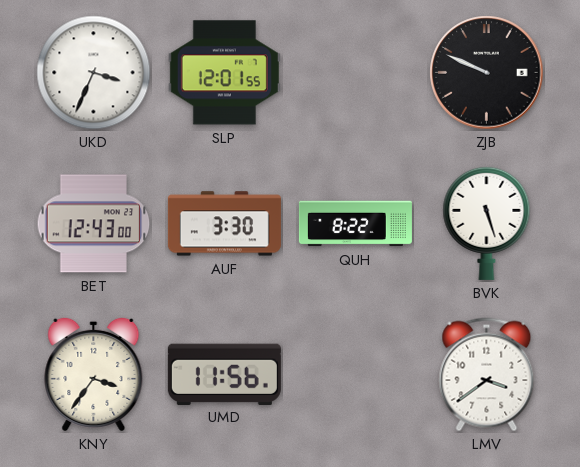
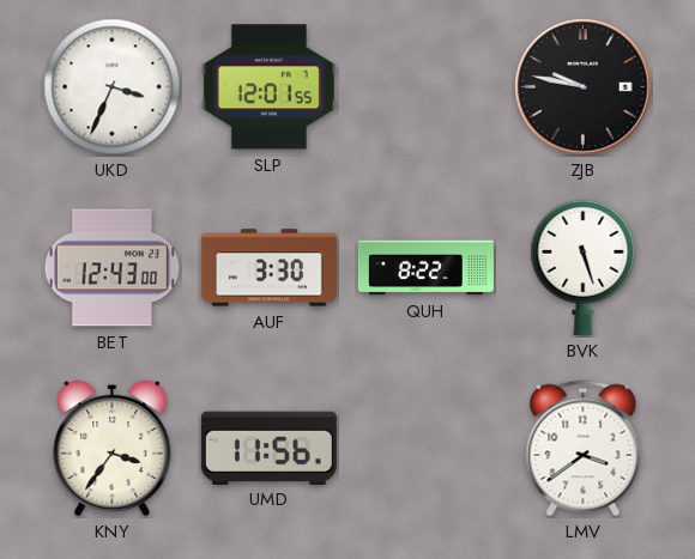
ZJB: 9:49 -> 9:47 (584, 87)
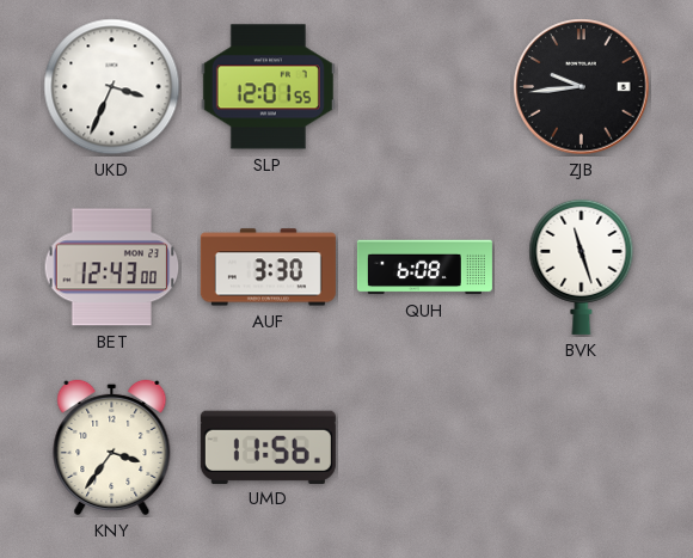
ZJB: 9:47 -> 9:44 (582, 87)
QUH: 8:22 -> 6:08 (424, 268)
BVK: 5:27 -> 11:27 (582, 266)
LMV: 3:39 -> none (584, 449)
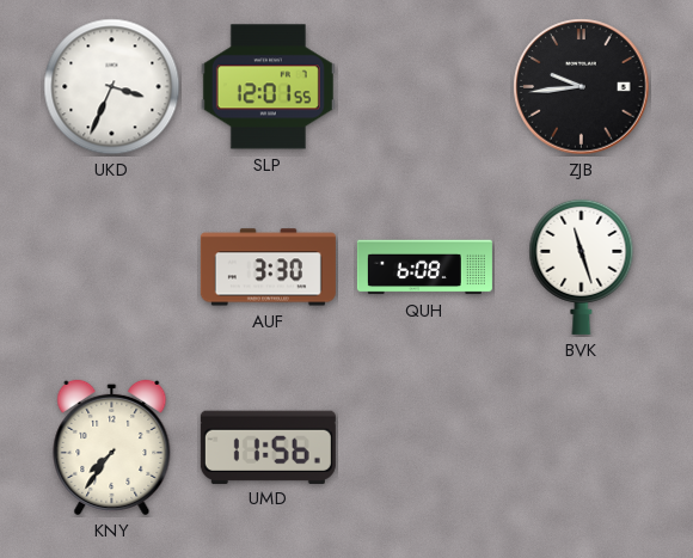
BET: 12:43 -> none (112, 268)
KNY: 3:36 -> 7:36 (112, 447)
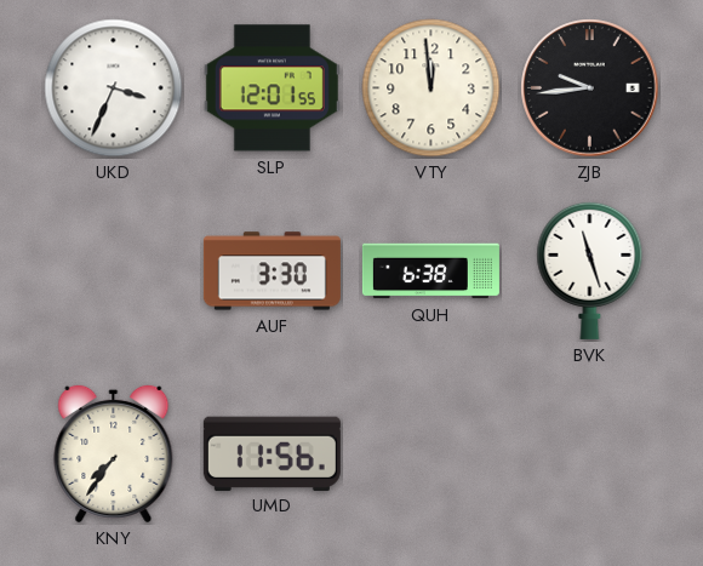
VTY: none -> 11:59 (431, 88)
QUH: 6:08 -> 6:38 (430, 271)
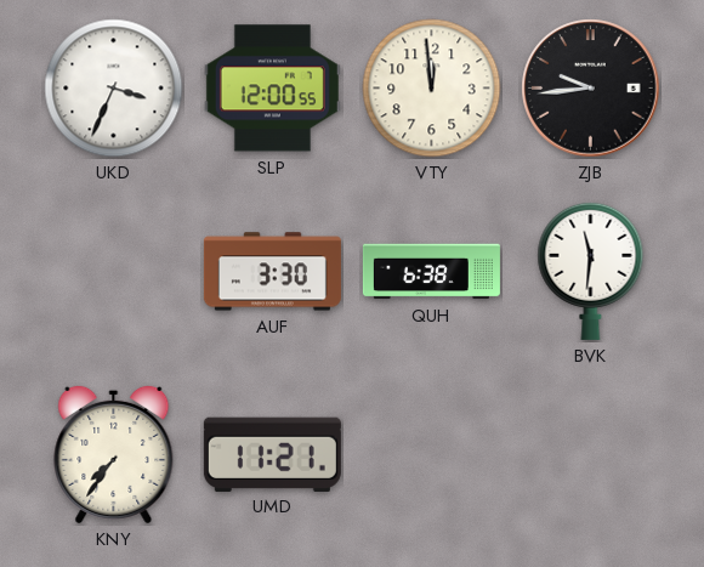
SLP: 12:01 -> 12:00 (272, 89)
BVK: 11:27 -> 11:31 (591, 271)
UMD: 11:56 -> 11:21 (272, 454)
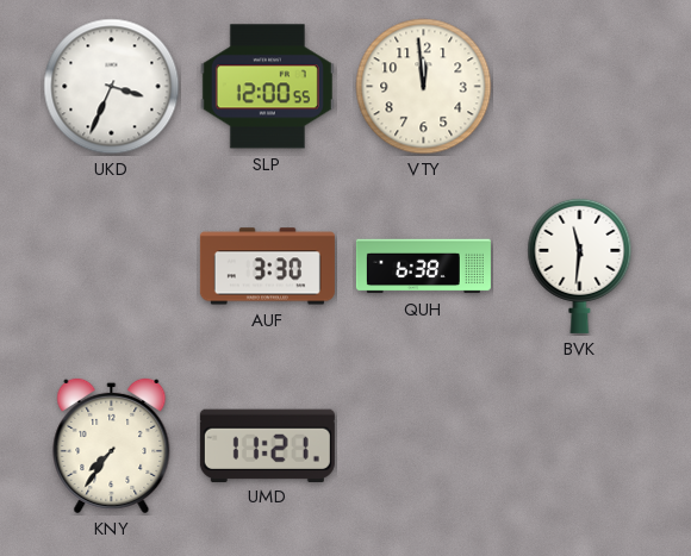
ZJB: 9:44 -> none (591, 89)
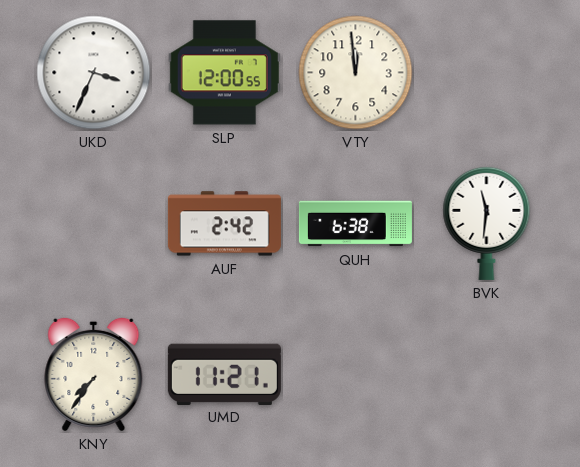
AUF: 3:30 -> 2:42 (224, 224)
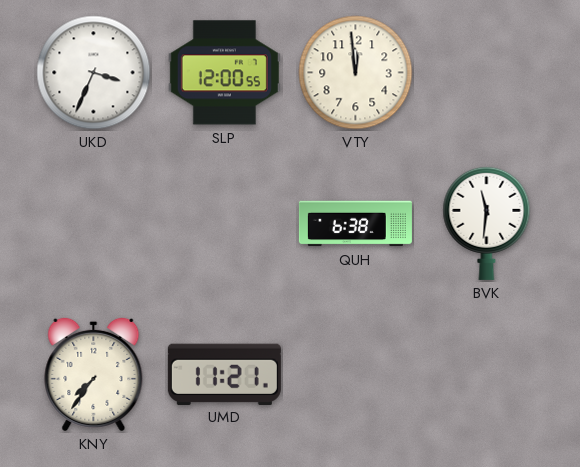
AUF: 2:42 -> none (224, 224)
